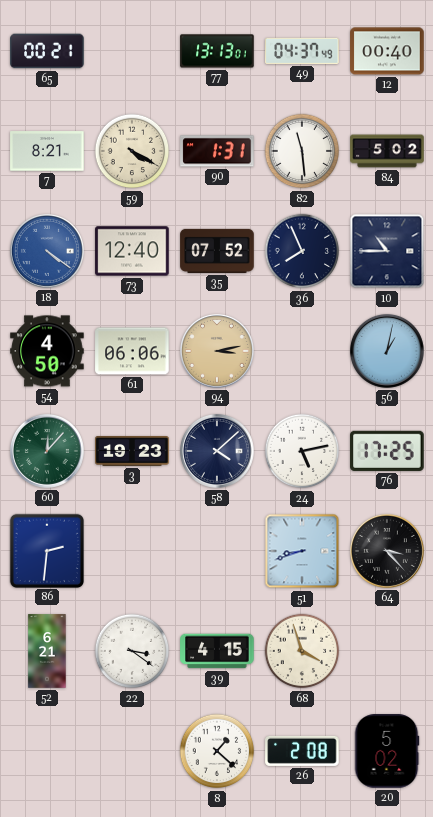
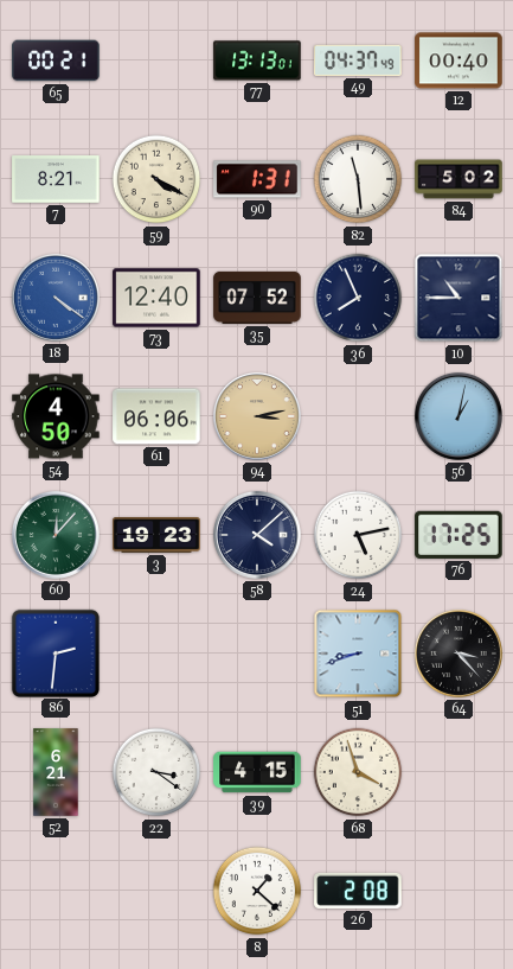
20: 5:02 -> none (387, 751)
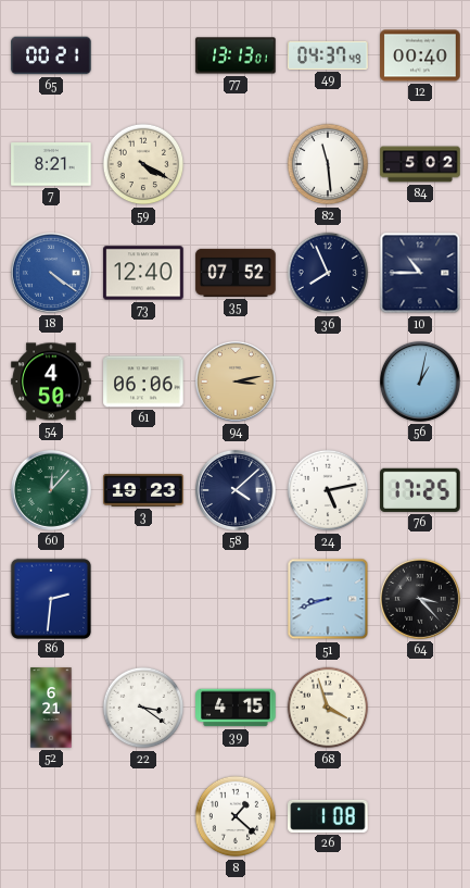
90: 1:31 -> none (257, 179)
26: 2:08 -> 1:08 (328, 816)
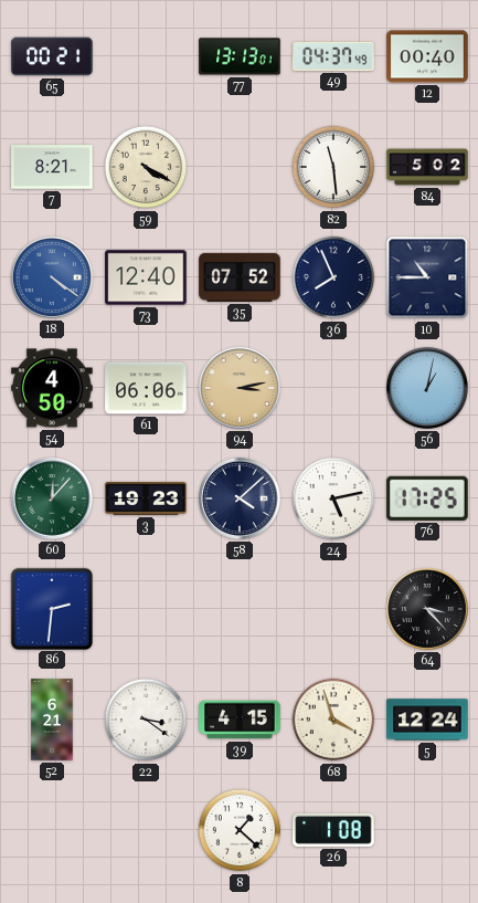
51: 8:42 -> none (328, 599)
5: none -> 12:24 (427, 720)
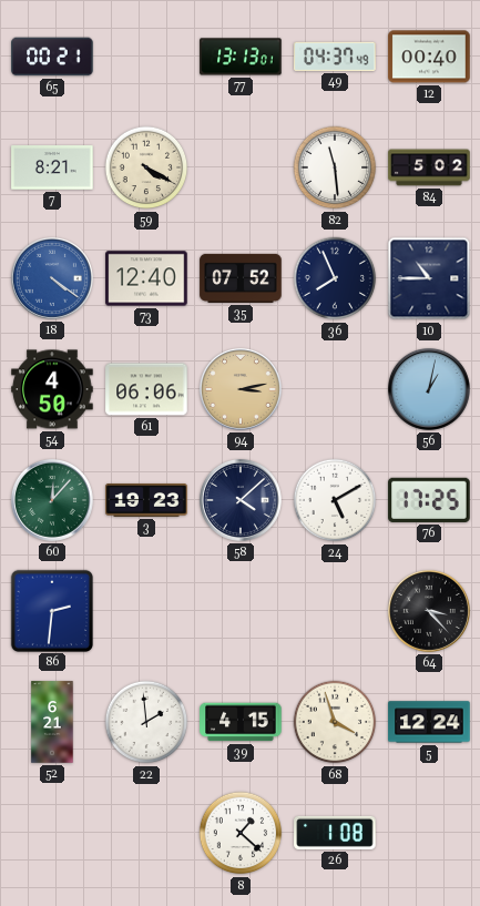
24: 5:13 -> 5:10 (335, 500)
22: 3:21 -> 1:59 (146, 722)
